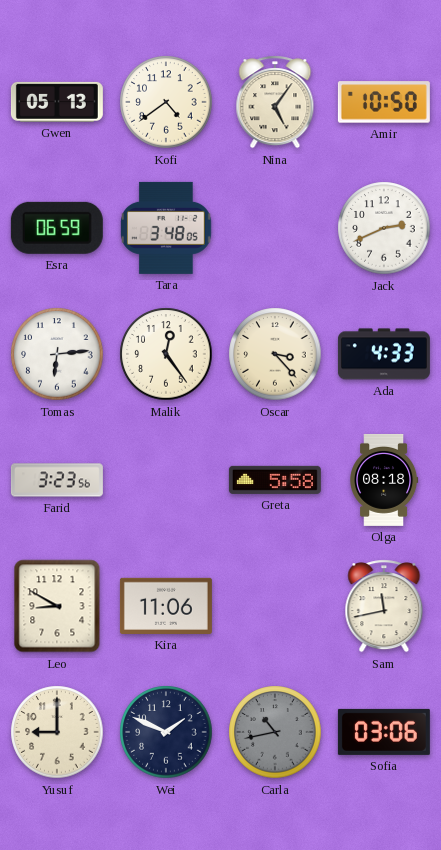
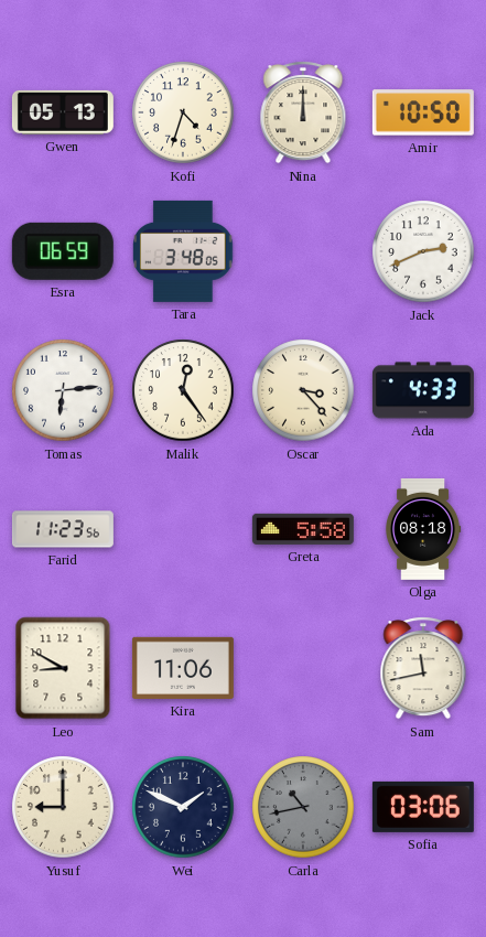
Kofi: 4:39 -> 4:33 (183, 112)
Nina: 5:06 -> 12:00 (303, 112)
Farid: 3:23 -> 11:23 (63, 529)
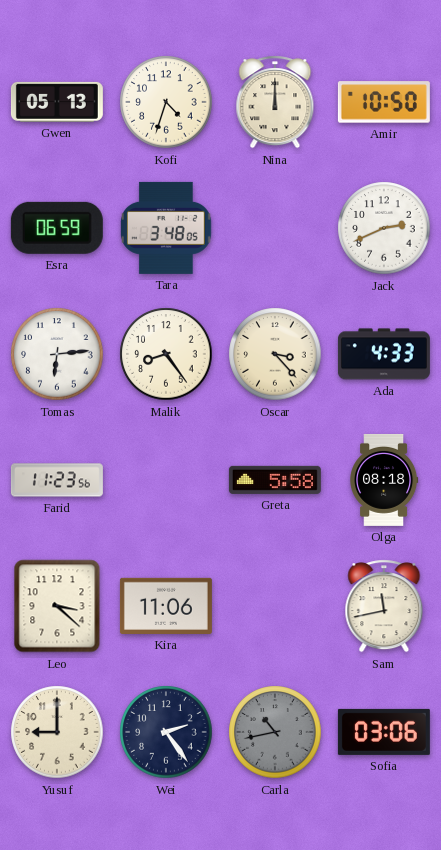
Malik: 12:24 -> 8:24 (166, 354)
Leo: 8:50 -> 3:22 (57, 606)
Wei: 1:49 -> 2:24 (166, 732)
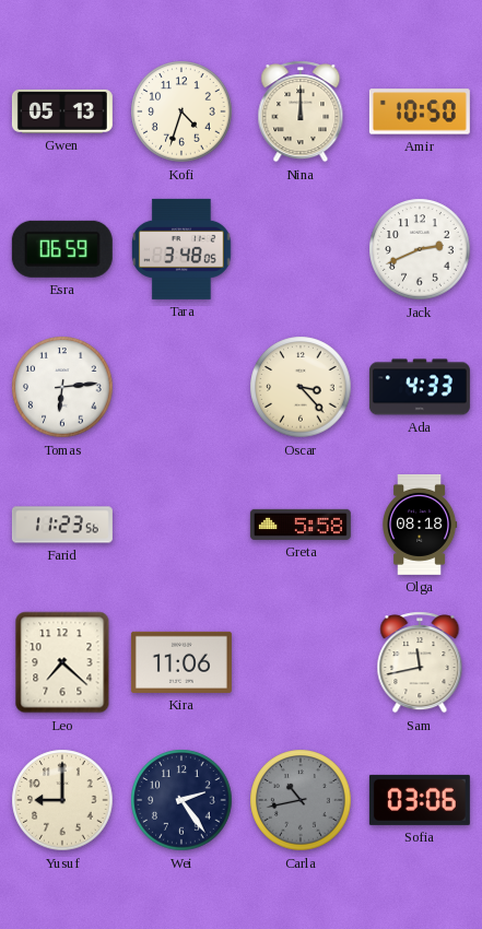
Malik: 8:24 -> none (166, 354)
Leo: 3:22 -> 7:22 (62, 662)
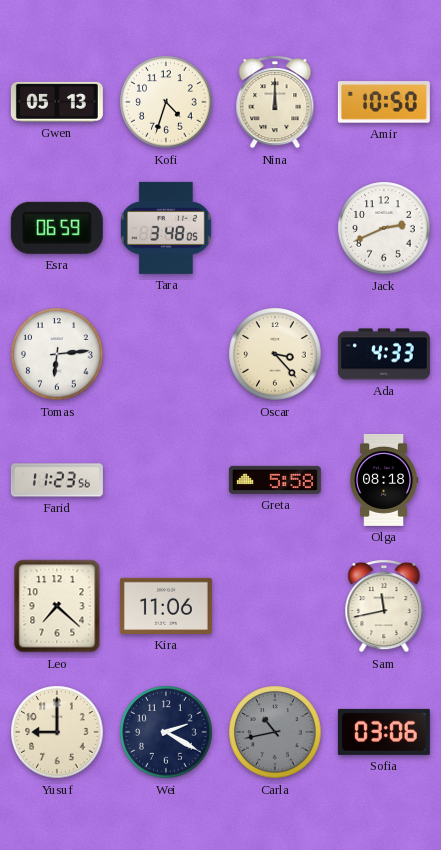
Wei: 2:24 -> 2:20 (166, 732)
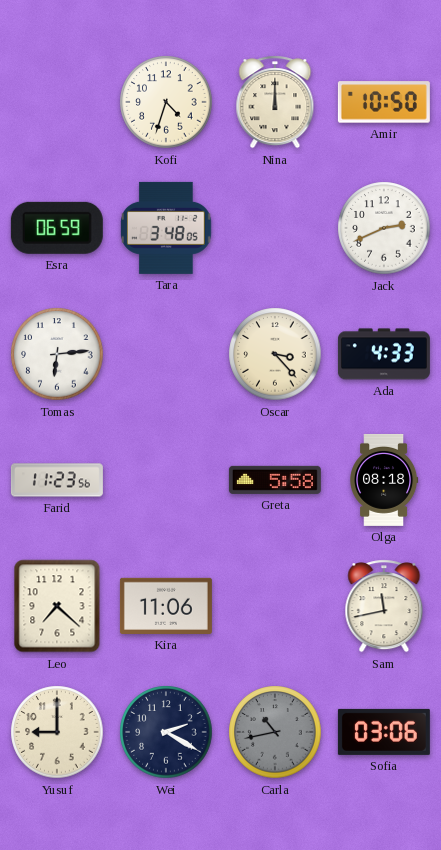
Gwen: 05:13 -> none (57, 102)
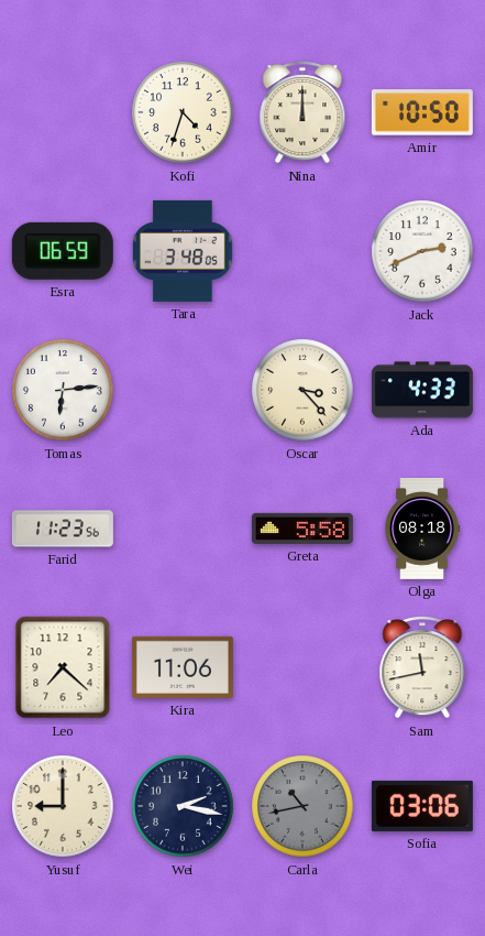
Wei: 2:20 -> 2:17 (183, 806)
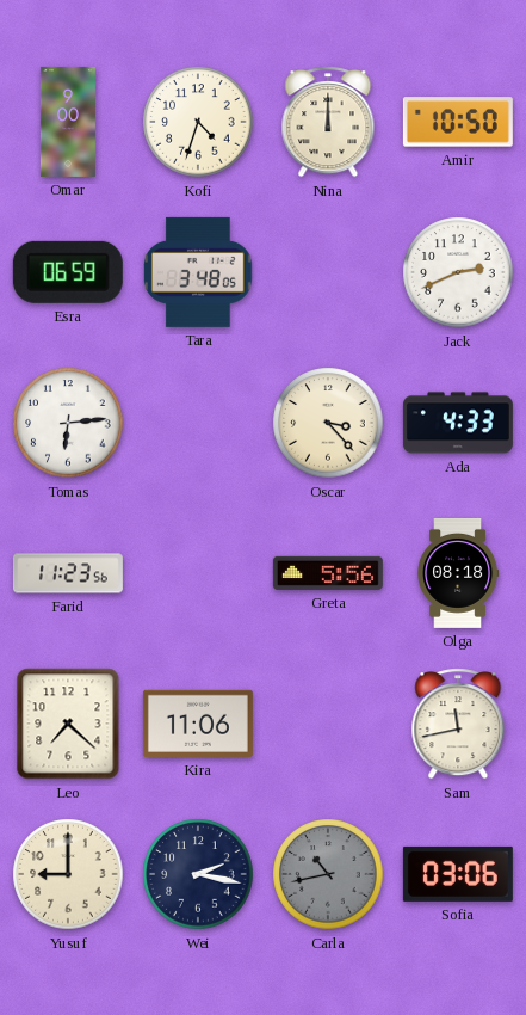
Omar: none -> 9:00 (68, 122)
Greta: 5:58 -> 5:56 (328, 573)
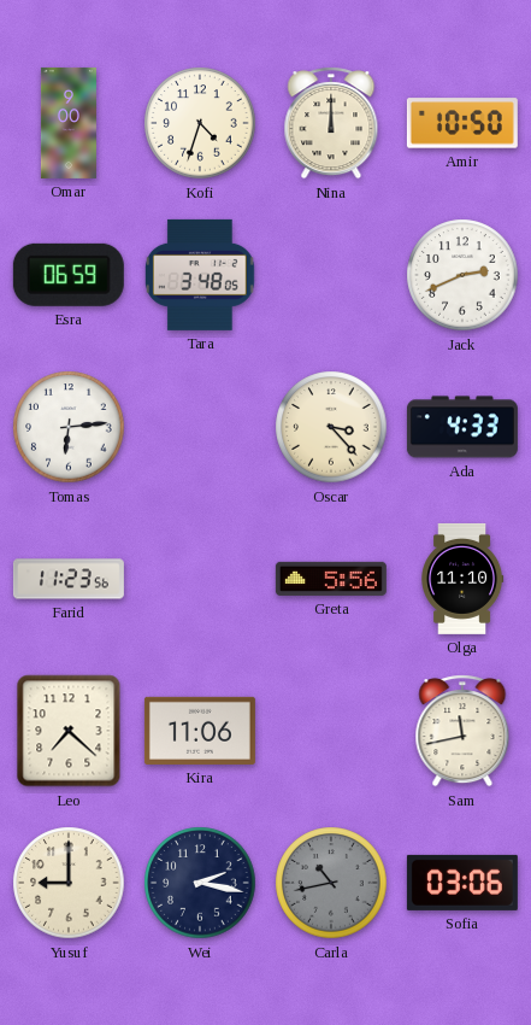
Olga: 08:18 -> 11:10 (462, 579)
